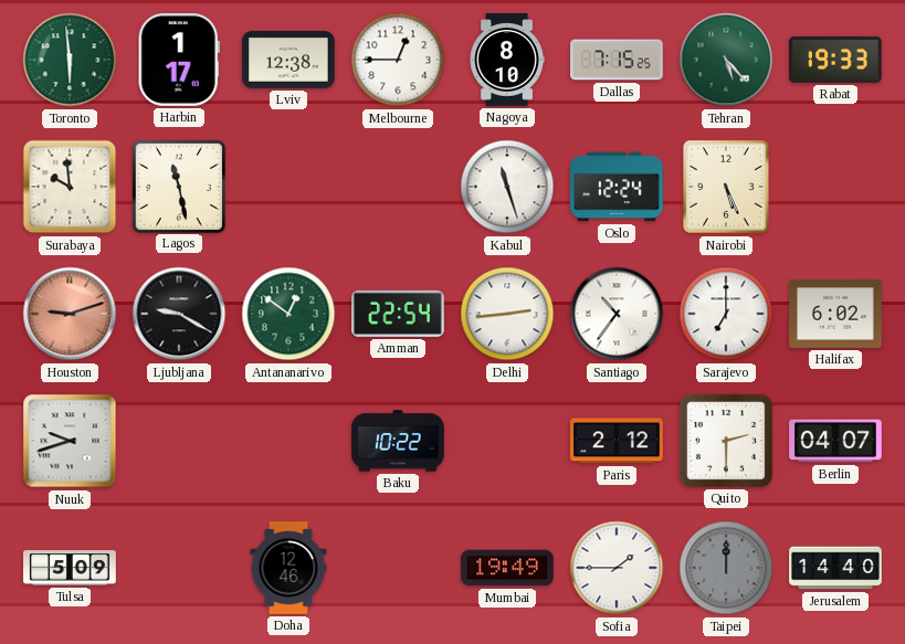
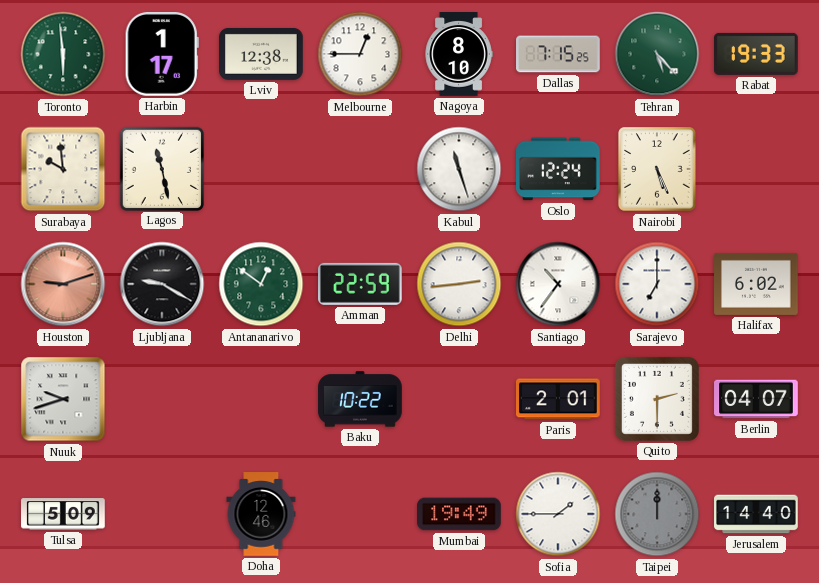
Amman: 22:54 -> 22:59 (361, 284)
Paris: 2:12 -> 2:01 (559, 399)
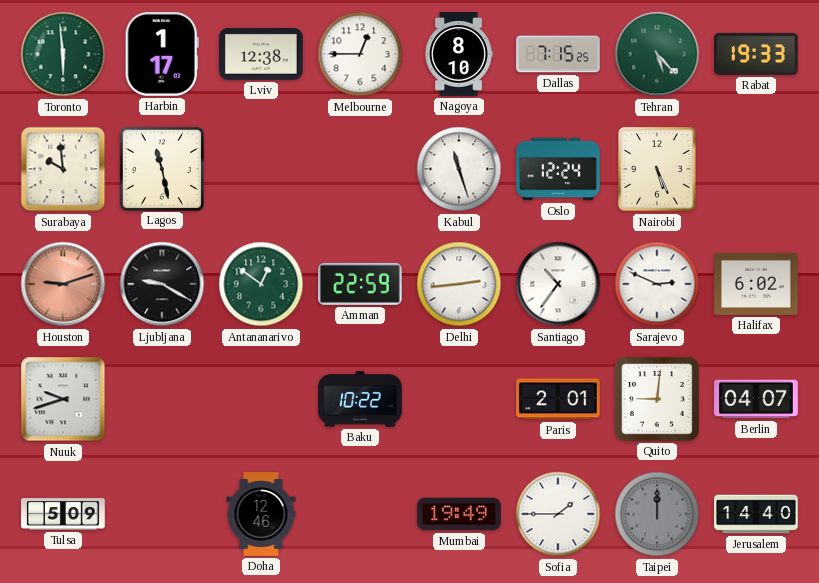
Sarajevo: 7:00 -> 2:49 (657, 284)
Quito: 2:30 -> 9:01 (657, 399)
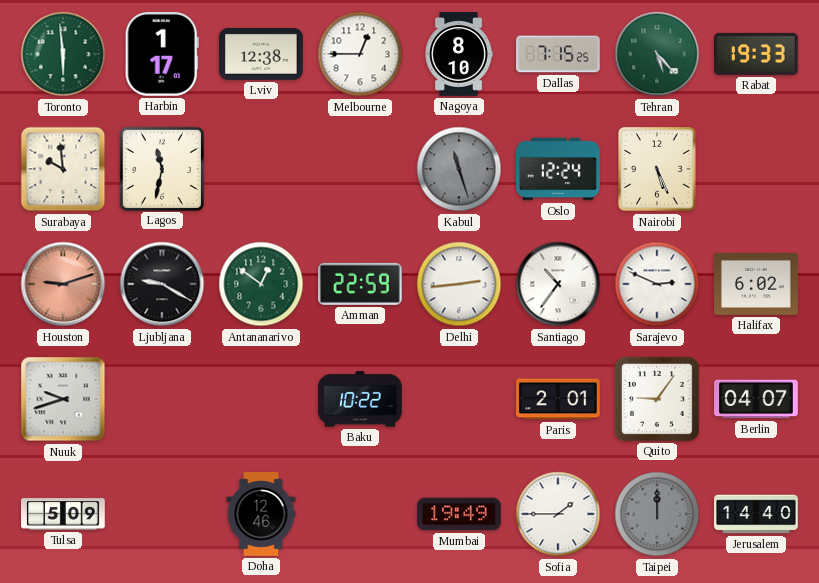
Lagos: 11:28 -> 11:32 (161, 168)
Kabul dial: white -> grey (459, 169)
Quito: 9:01 -> 9:06 (657, 399)
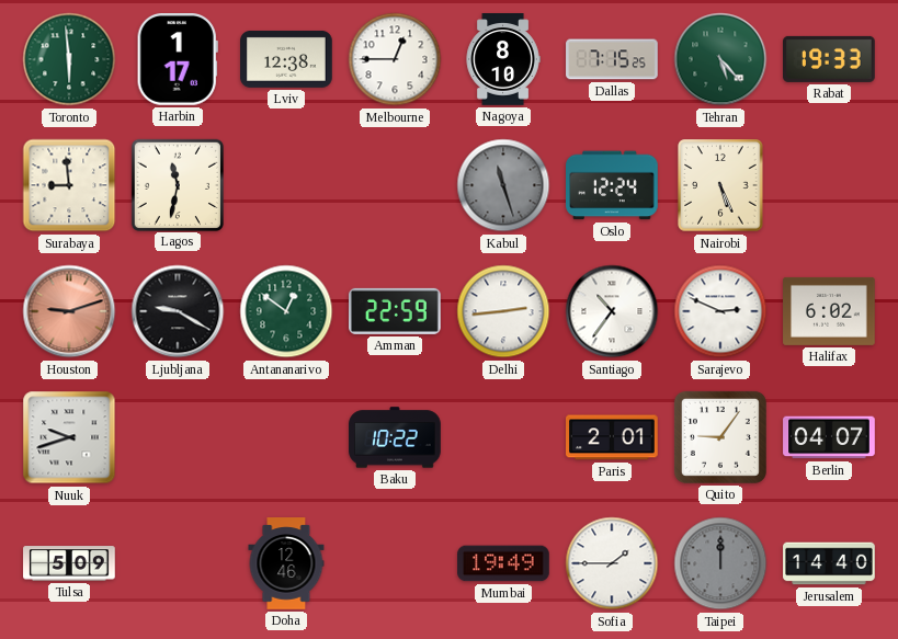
Surabaya: 9:59 -> 8:59 (69, 185)
